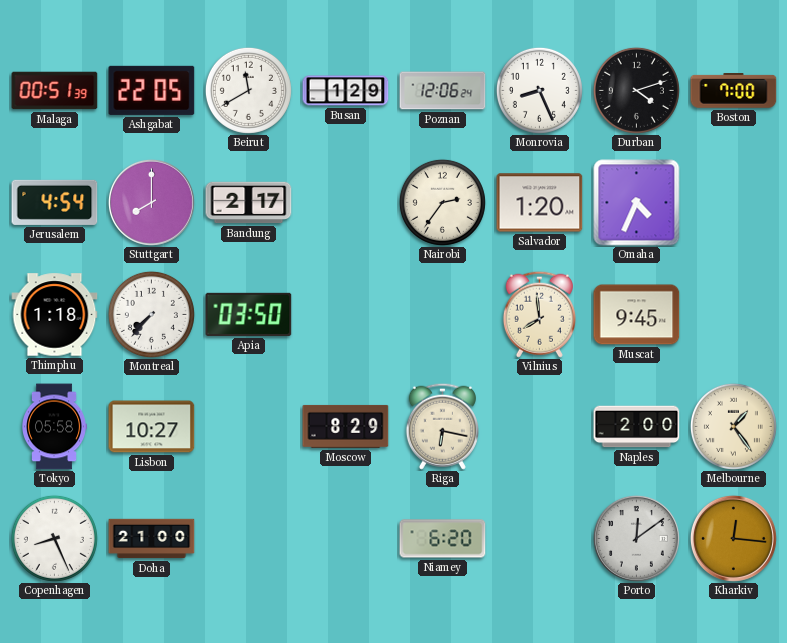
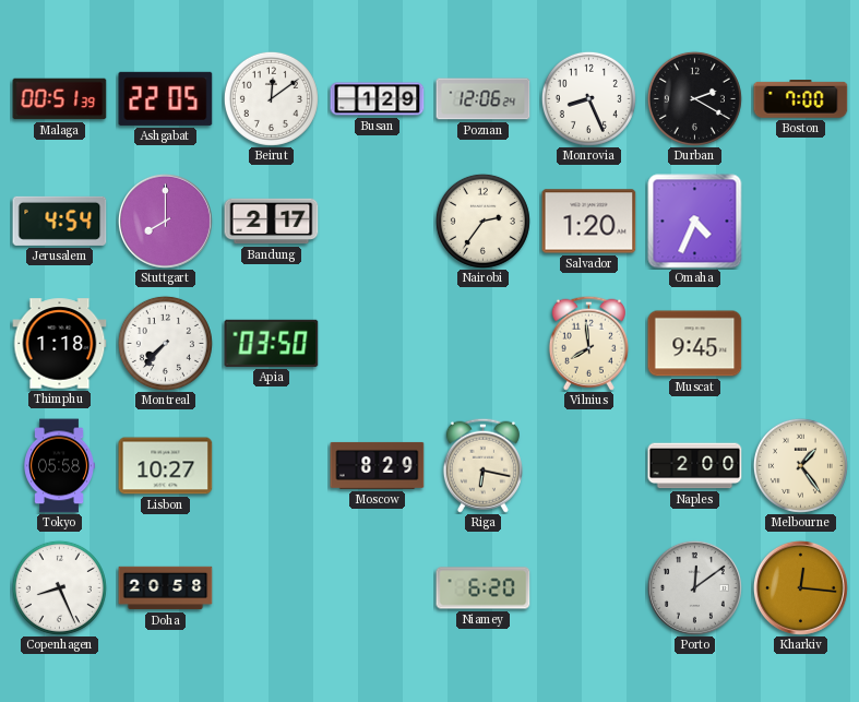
Beirut: 11:40 -> 12:09 (271, 98)
Durban: 4:12 -> 2:20 (694, 98)
Doha: 21:00 -> 20:58 (166, 588)
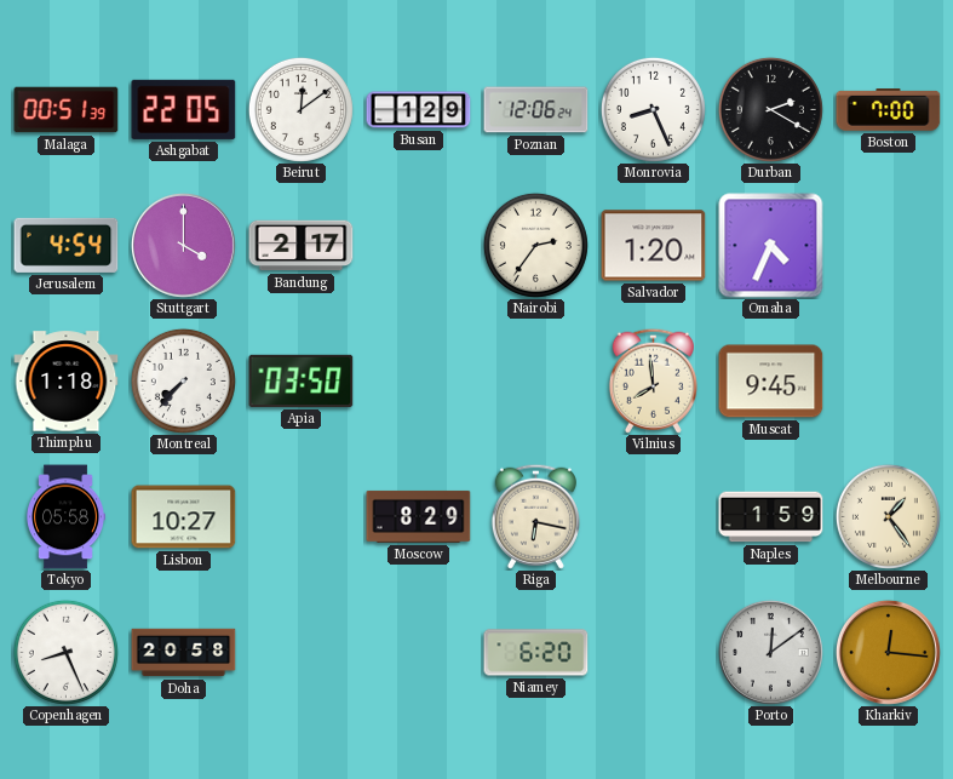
Stuttgart: 8:00 -> 4:00 (183, 245)
Naples: 2:00 -> 1:59 (771, 517)
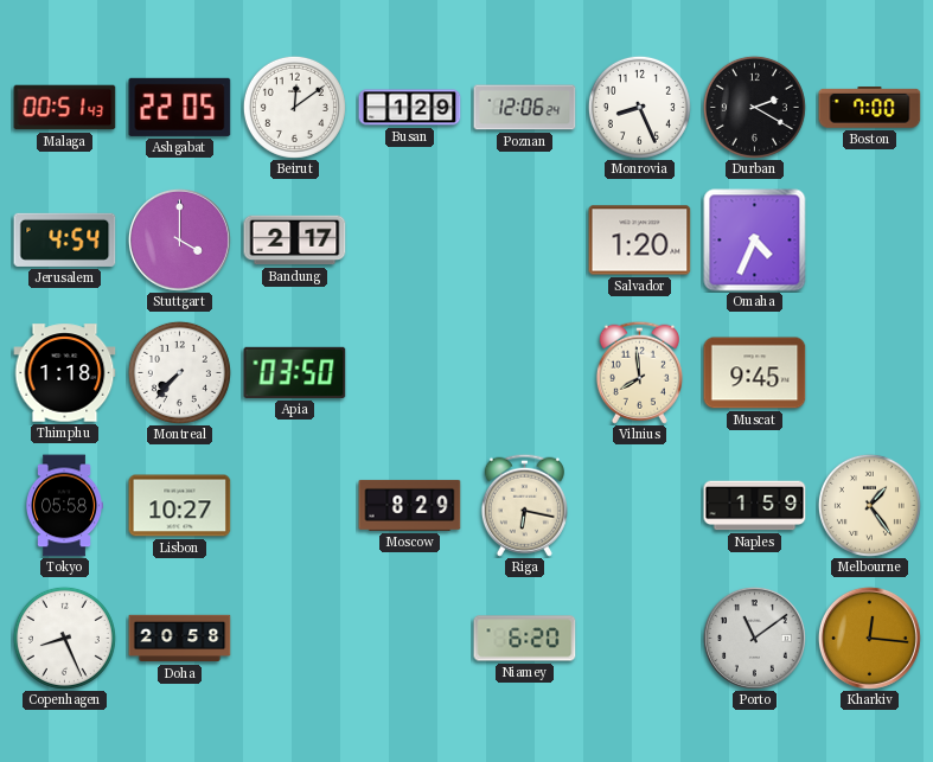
Malaga: 00:51:39 -> 00:51:43 (65, 108)
Nairobi: 2:36 -> none (535, 245)
Porto: 12:09 -> 11:09 (754, 638)
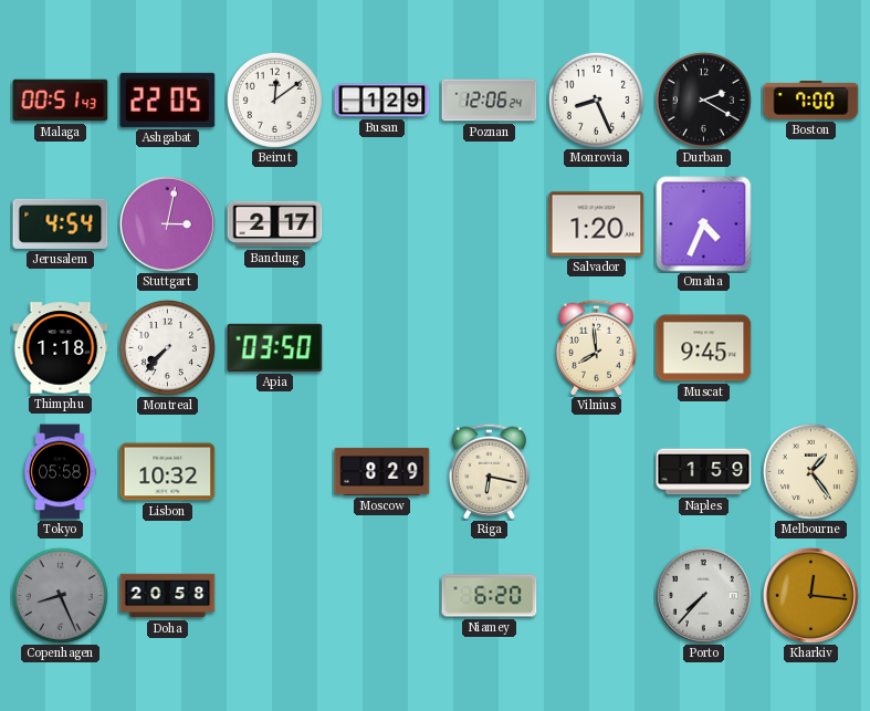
Stuttgart: 4:00 -> 3:02 (167, 223)
Lisbon: 10:27 -> 10:32 (168, 472)
Copenhagen dial: white -> grey (60, 595)
Porto: 11:09 -> 7:37 (703, 595)
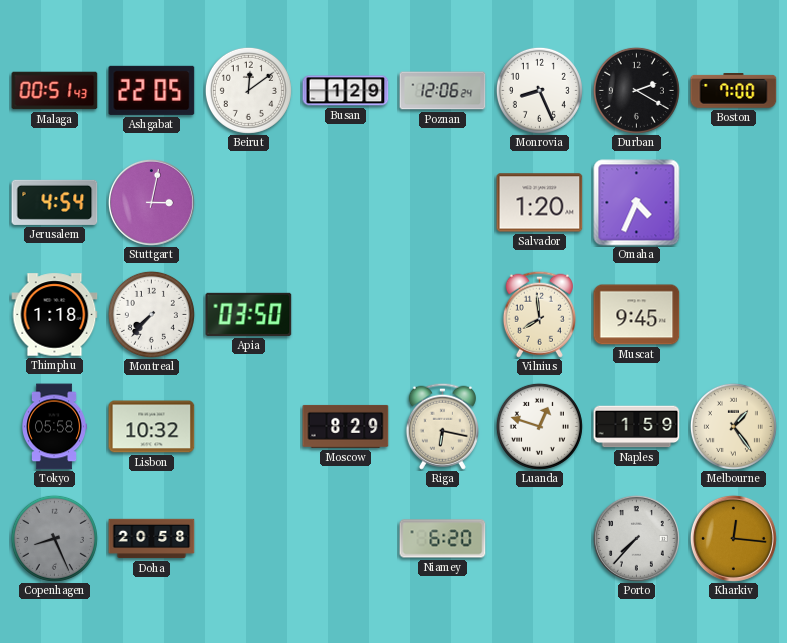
Bandung: 2:17 -> none (275, 224)
Luanda: none -> 12:48 (539, 426)
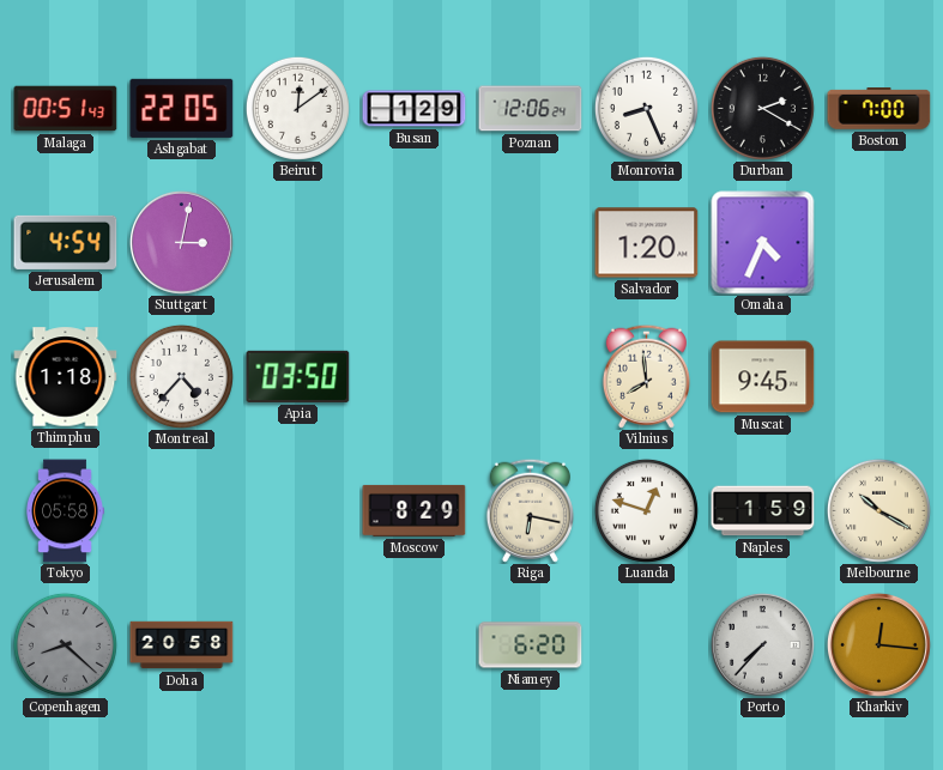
Montreal: 7:37 -> 4:37 (181, 376)
Lisbon: 10:32 -> none (152, 427)
Melbourne: 1:24 -> 10:20 (878, 510)
Copenhagen: 8:26 -> 8:22 (65, 644)
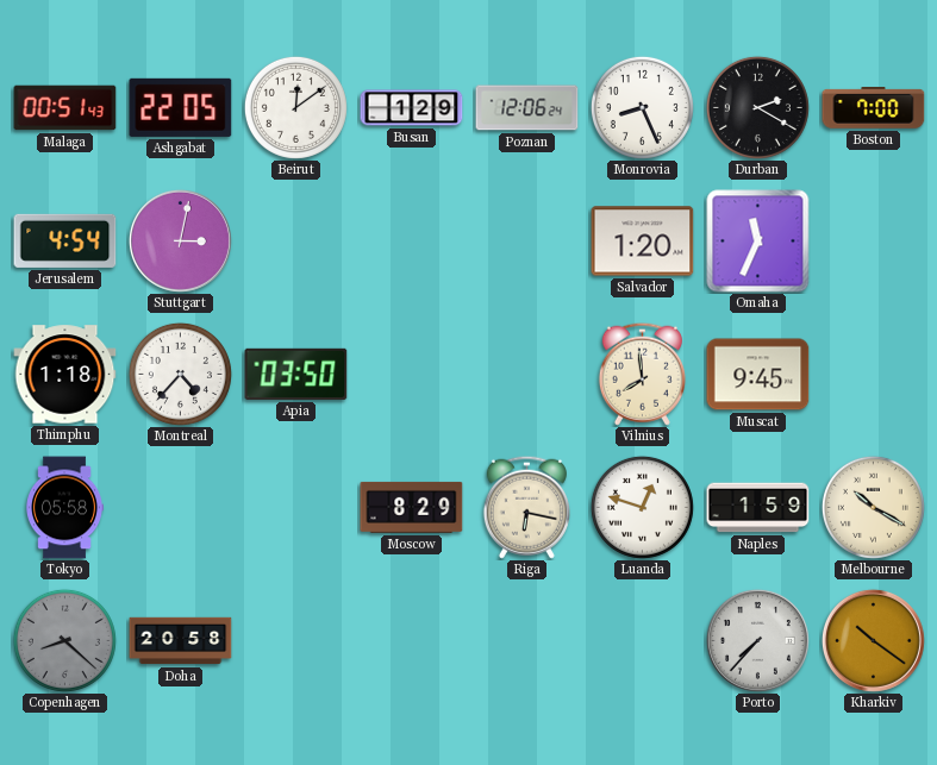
Omaha: 4:34 -> 11:34 (758, 242)
Niamey: 6:20 -> none (531, 645)
Kharkiv: 12:16 -> 10:21 (873, 640)
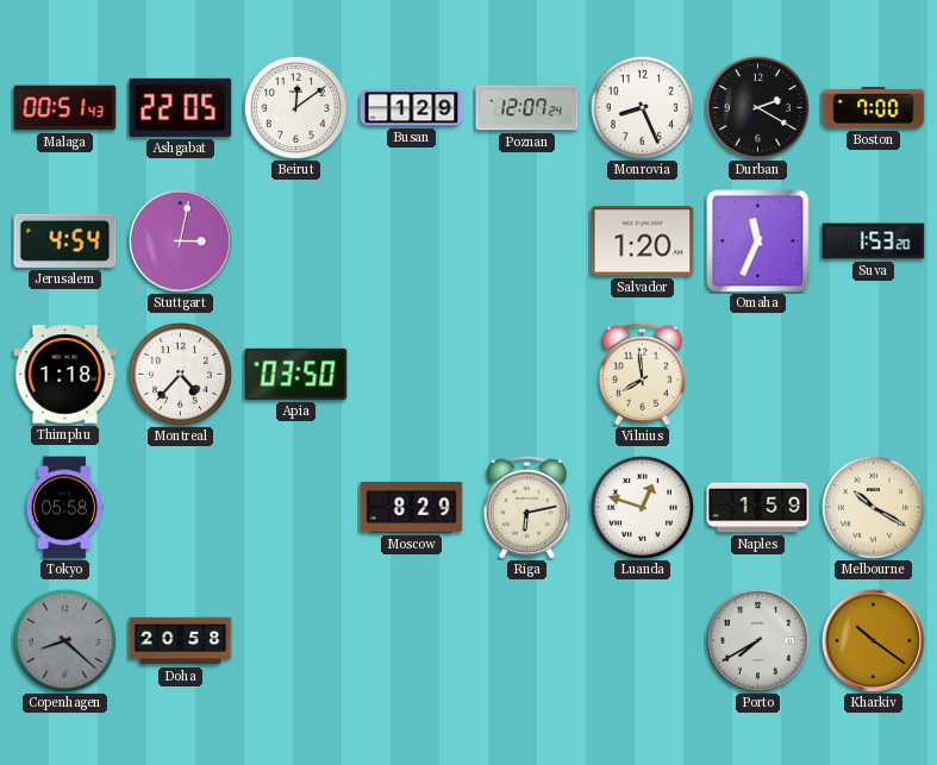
Poznan: 12:06 -> 12:07 (527, 108)
Suva: none -> 1:53 (874, 242)
Muscat: 9:45 -> none (758, 375)
Riga: 6:17 -> 6:13 (526, 507)
Porto: 7:37 -> 7:40 (757, 640)
